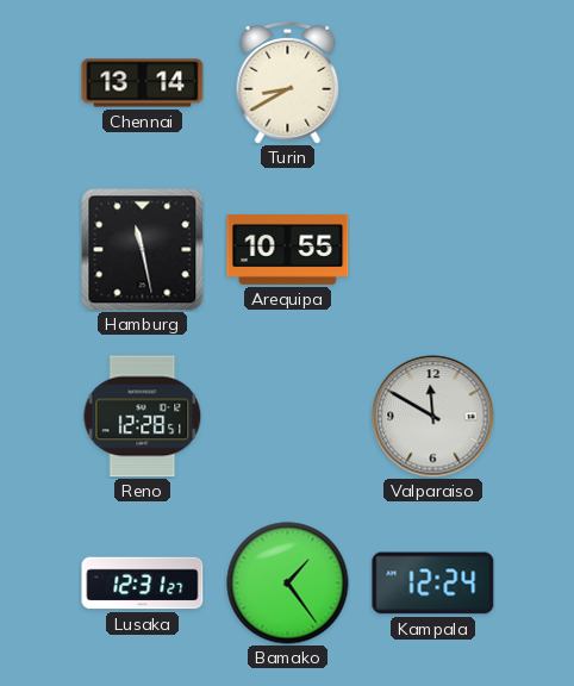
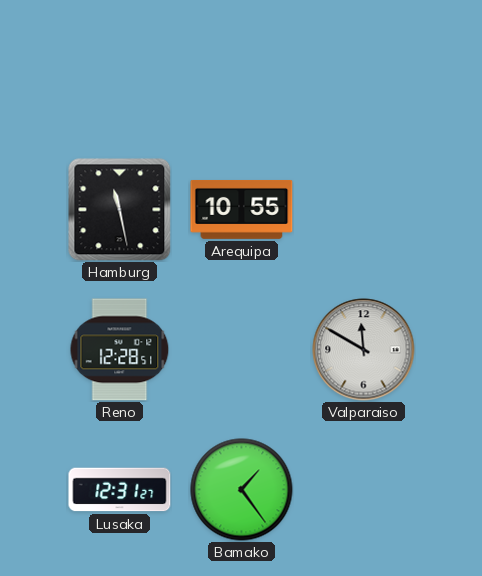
Chennai: 13:14 -> none (143, 83)
Turin: 8:40 -> none (288, 82)
Kampala: 12:24 -> none (433, 584)
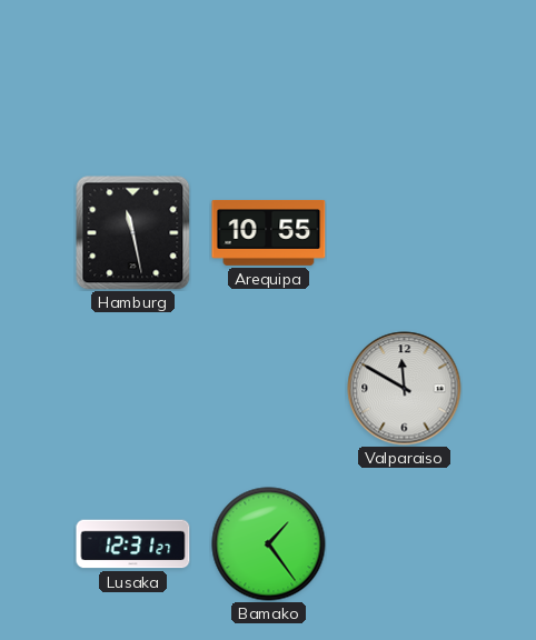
Reno: 12:28 -> none (120, 350)
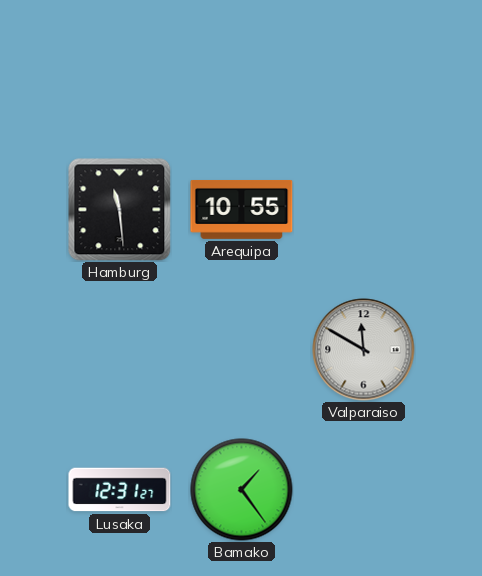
Hamburg: 11:28 -> 11:29 (120, 210)
